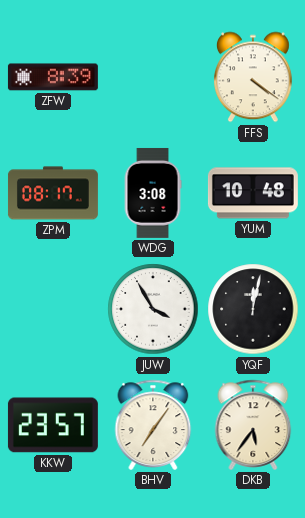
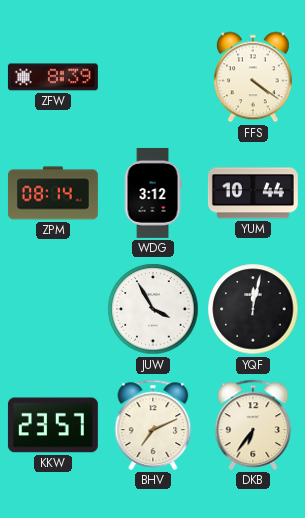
ZPM: 08:17 -> 08:14 (53, 193)
WDG: 3:08 -> 3:12 (153, 193)
YUM: 10:48 -> 10:44 (253, 193)
BHV: 7:06 -> 7:11 (153, 425)
DKB: 5:36 -> 6:36 (253, 425)
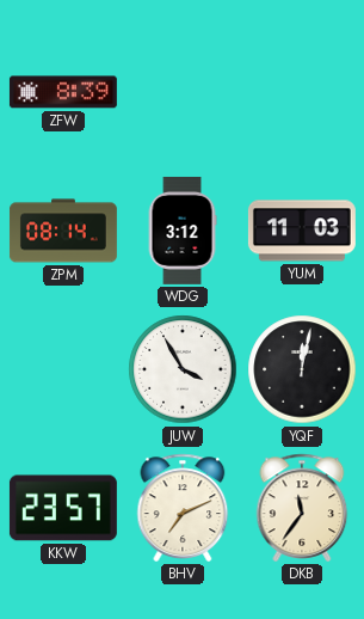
FFS: 4:21 -> none (253, 77)
YUM: 10:44 -> 11:03 (302, 231)
DKB: 6:36 -> 11:36 (302, 508)
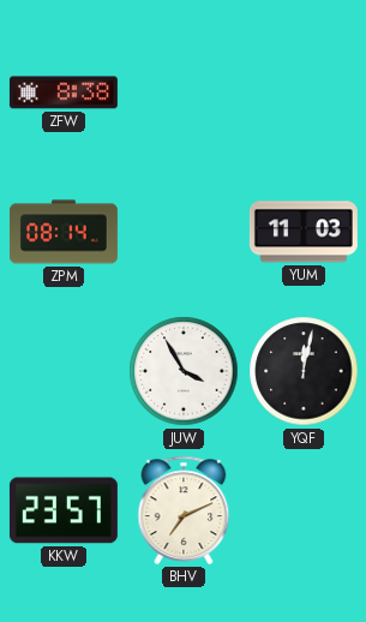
ZFW: 8:39 -> 8:38 (64, 92)
WDG: 3:12 -> none (183, 231)
DKB: 11:36 -> none (302, 508)
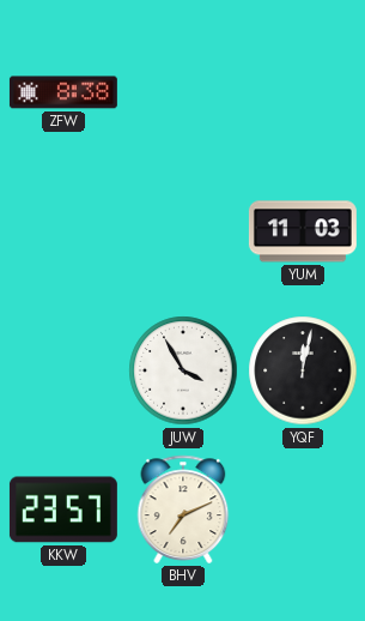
ZPM: 08:14 -> none (64, 232)
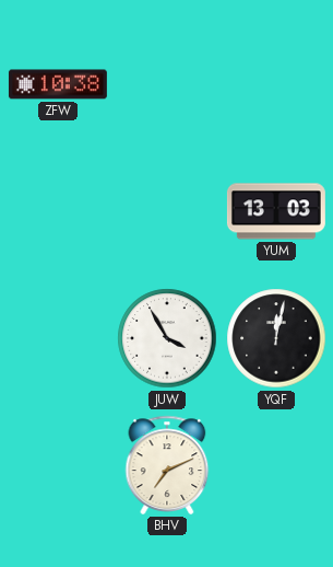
ZFW: 8:38 -> 10:38 (58, 84)
YUM: 11:03 -> 13:03 (276, 211)
KKW: 23:57 -> none (63, 510)
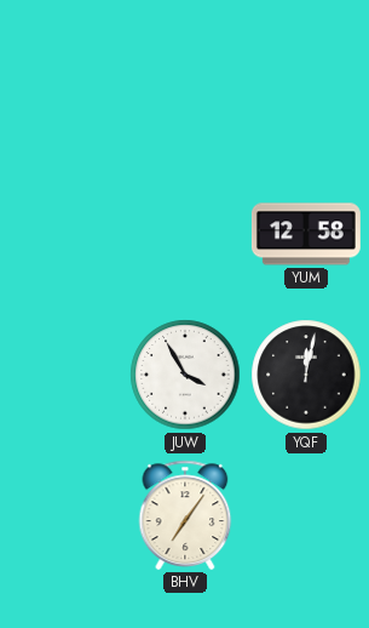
ZFW: 10:38 -> none (58, 84)
YUM: 13:03 -> 12:58 (306, 234)
BHV: 7:11 -> 7:06 (185, 515)
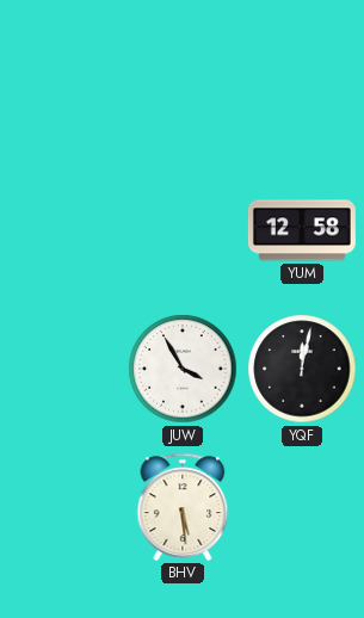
BHV: 7:06 -> 5:29 (183, 507)
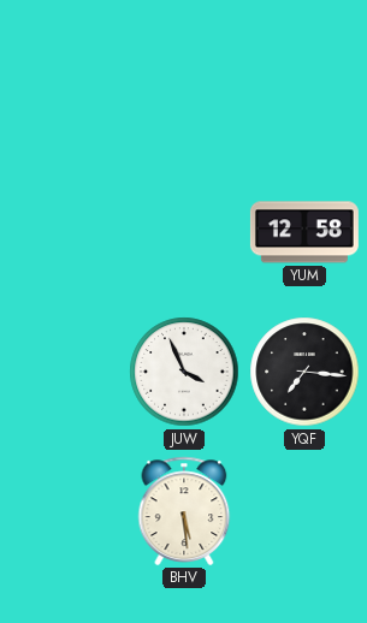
JUW: 3:55 -> 3:56 (184, 372)
YQF: 12:02 -> 7:16 (304, 372)
